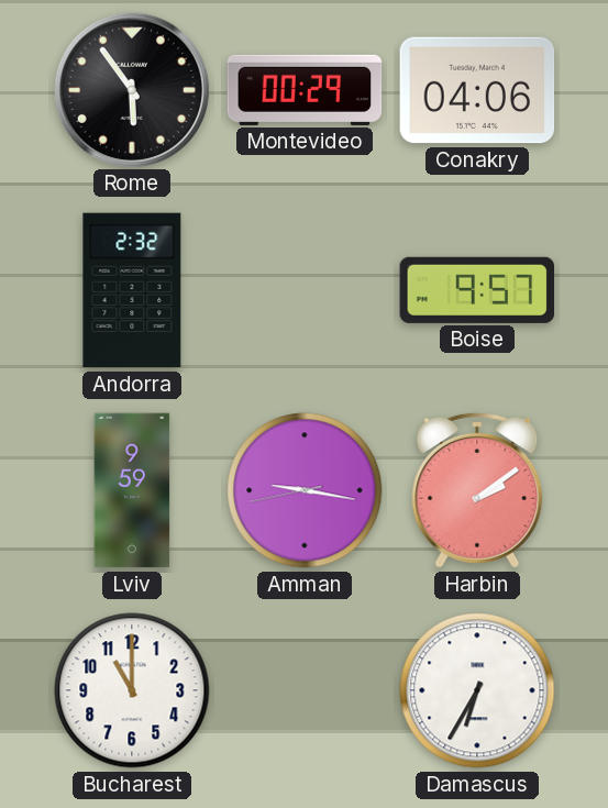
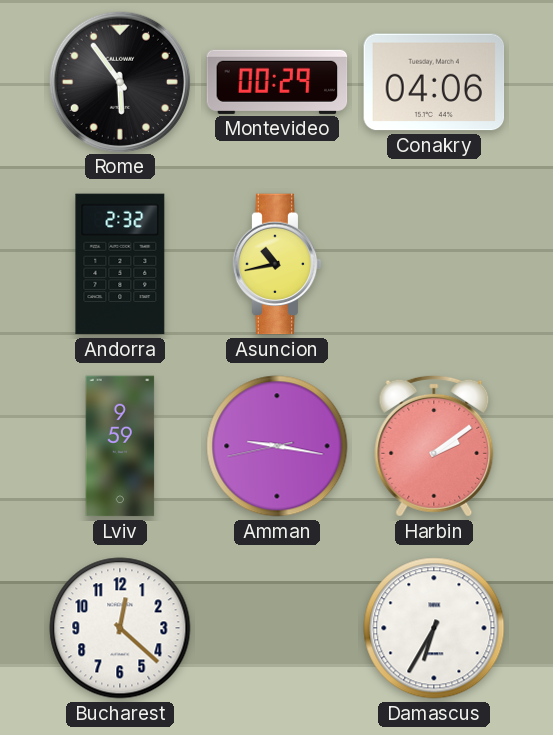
Asuncion: none -> 10:43 (277, 264)
Boise: 9:57 -> none (477, 290)
Bucharest: 11:00 -> 12:22 (120, 628)
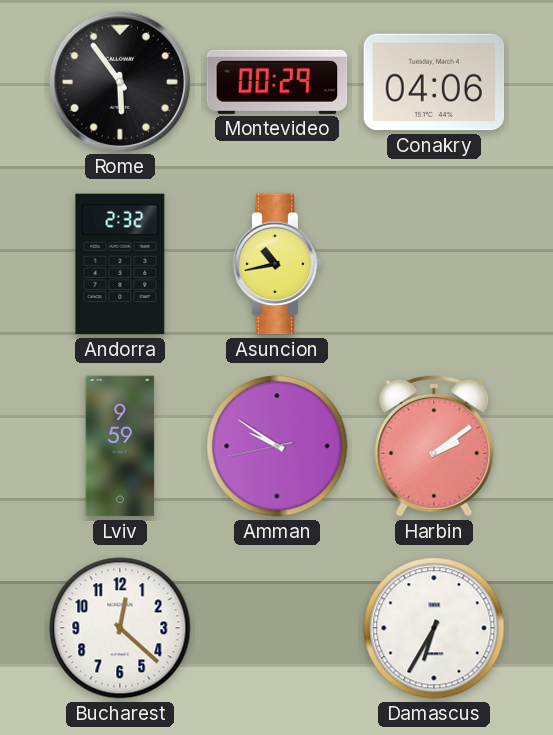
Amman: 9:16 -> 9:50 (277, 446)
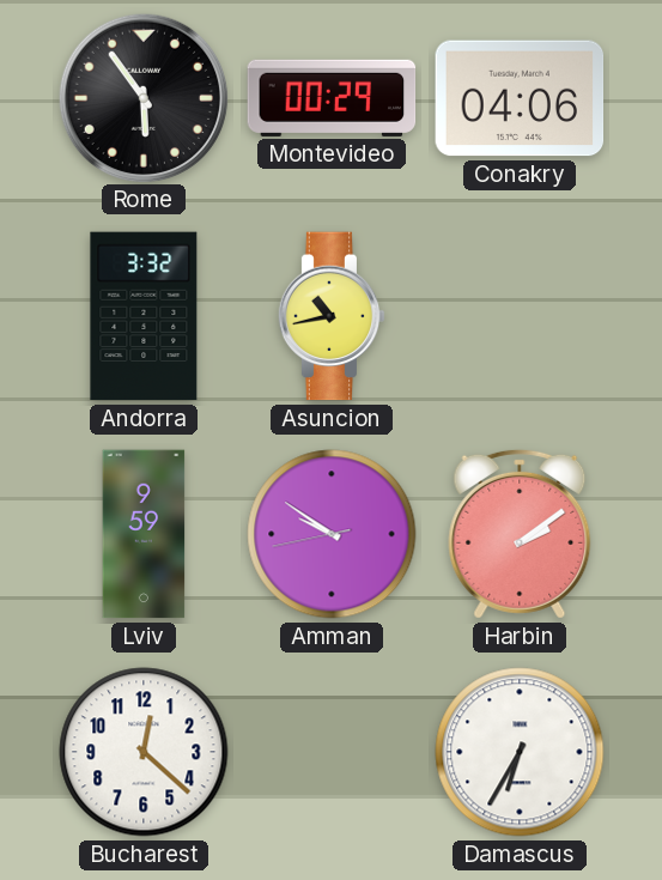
Andorra: 2:32 -> 3:32 (144, 316)
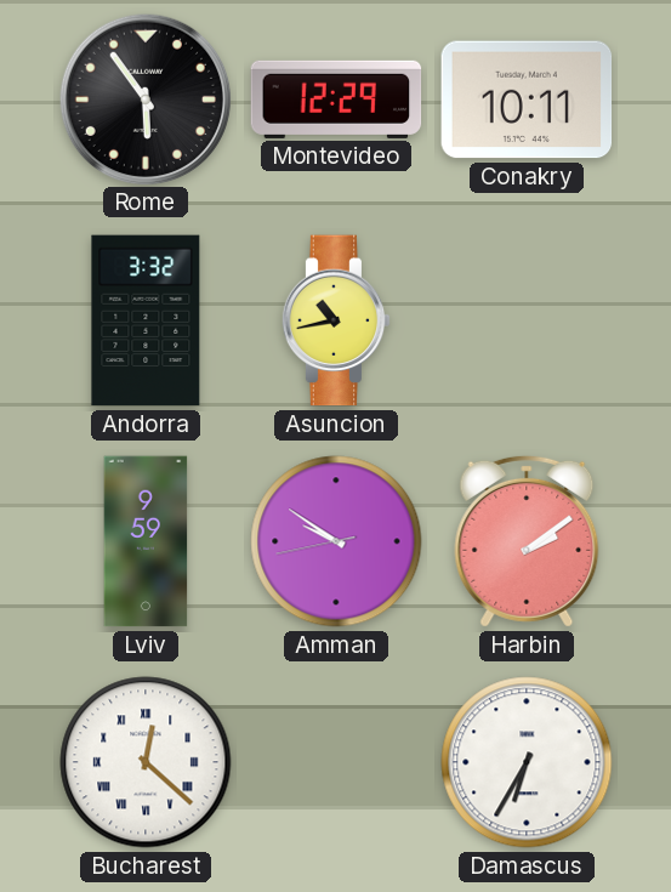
Montevideo: 00:29 -> 12:29 (336, 100)
Conakry: 04:06 -> 10:11 (527, 100)
Bucharest numerals: Arabic -> Roman (146, 762)
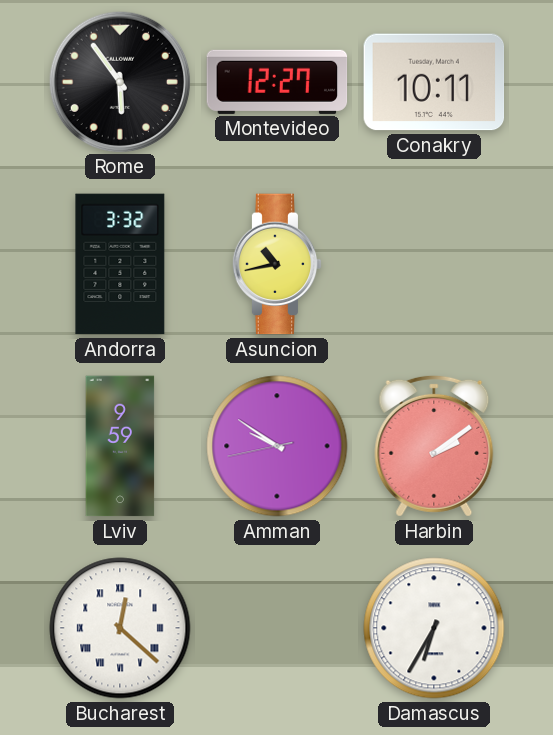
Montevideo: 12:29 -> 12:27 (277, 82)
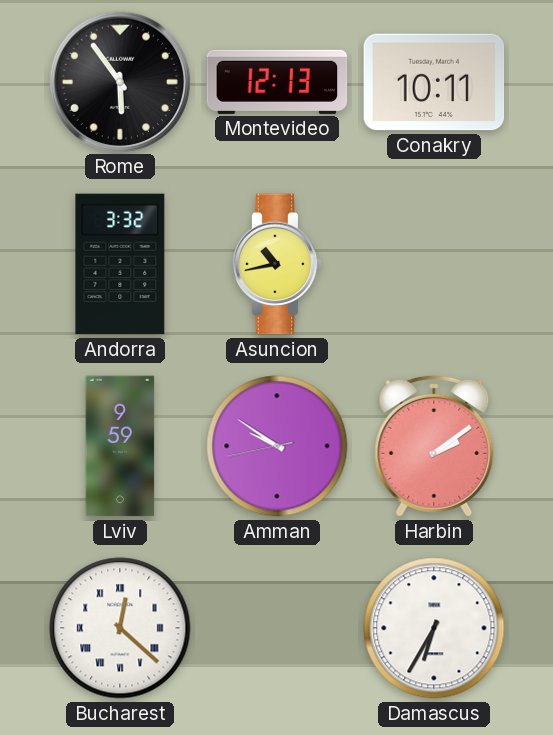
Montevideo: 12:27 -> 12:13 (277, 82)
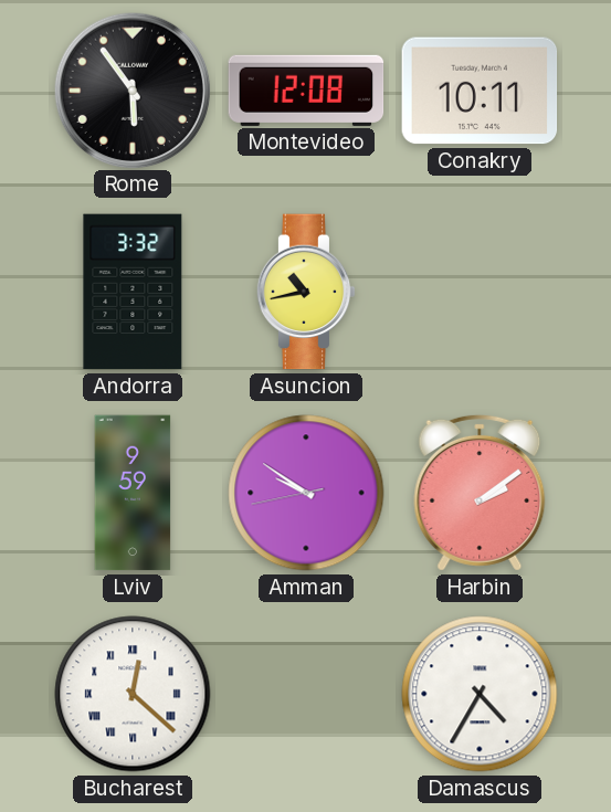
Montevideo: 12:13 -> 12:08 (306, 91)
Damascus: 6:35 -> 4:35 (480, 694)
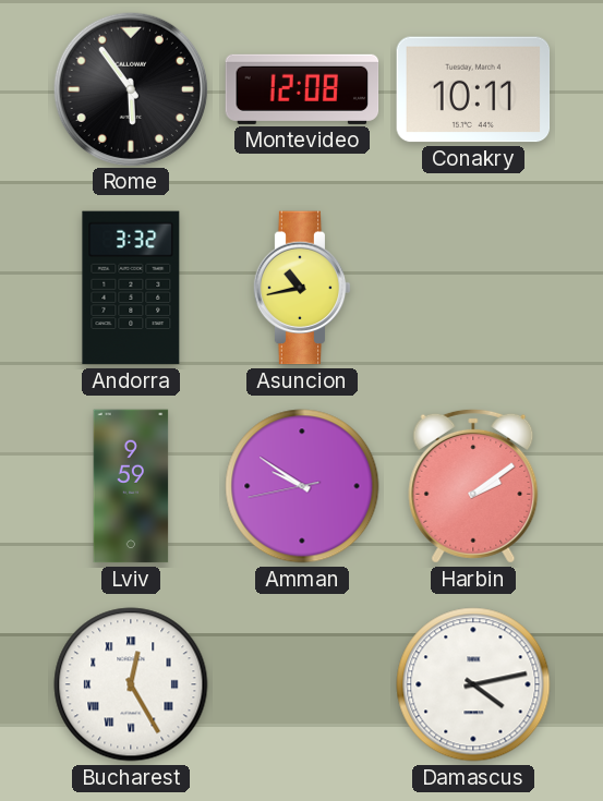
Bucharest: 12:22 -> 12:25 (131, 684)
Damascus: 4:35 -> 4:13 (473, 684)
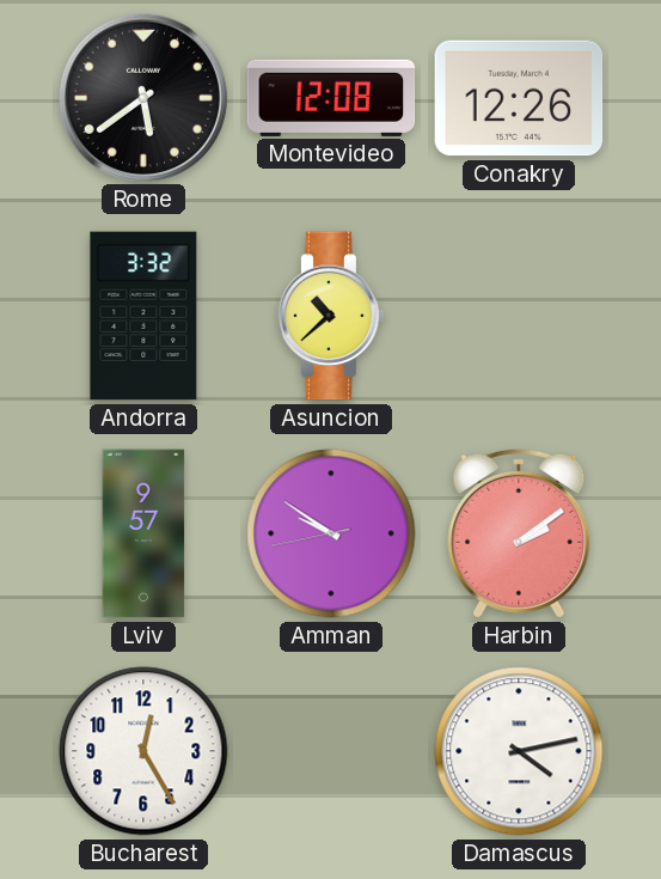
Rome: 5:54 -> 5:39 (142, 97)
Conakry: 10:11 -> 12:26 (519, 98)
Asuncion: 10:43 -> 10:38 (331, 316)
Lviv: 9:59 -> 9:57 (143, 533)
Bucharest numerals: Roman -> Arabic (143, 751)
